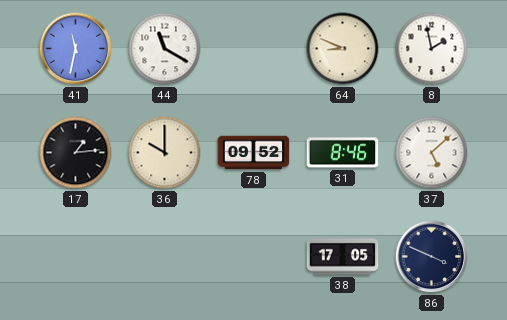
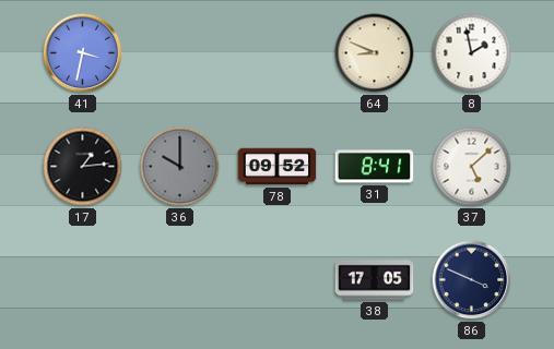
41: 11:32 -> 3:32 (83, 53)
44: 11:20 -> none (165, 49)
36 dial: cream -> grey (180, 167)
31: 8:46 -> 8:41 (375, 167)
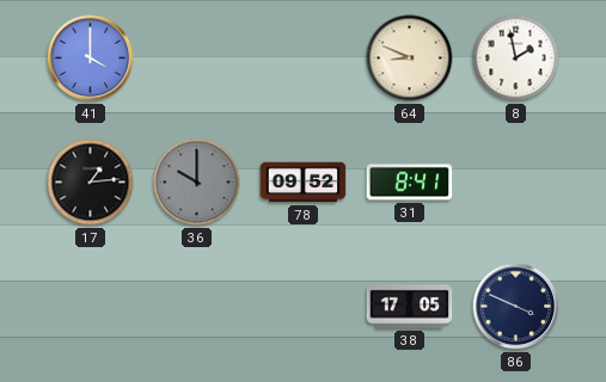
41: 3:32 -> 4:00 (91, 58)
37: 5:08 -> none (472, 167)
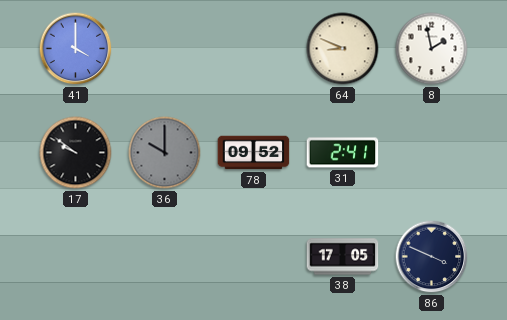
17: 1:14 -> 9:51 (76, 153)
31: 8:41 -> 2:41 (343, 153)
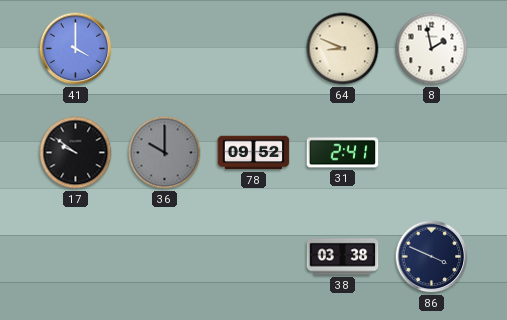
38: 17:05 -> 03:38 (343, 257)
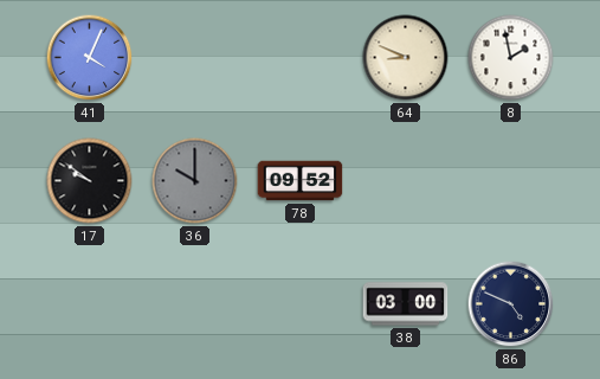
41: 4:00 -> 4:04 (90, 58)
31: 2:41 -> none (343, 153)
38: 03:38 -> 03:00 (406, 304)
86: 3:49 -> 4:49 (511, 304)
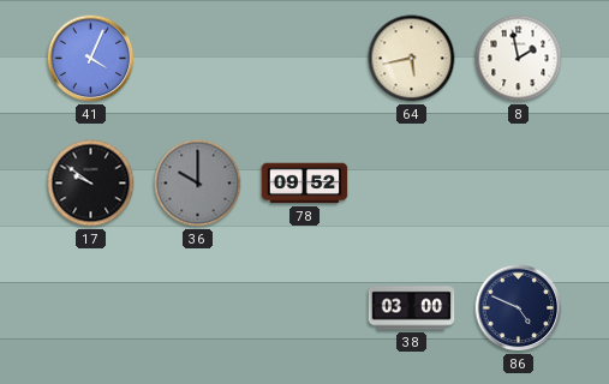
64: 8:49 -> 5:43 (412, 59)
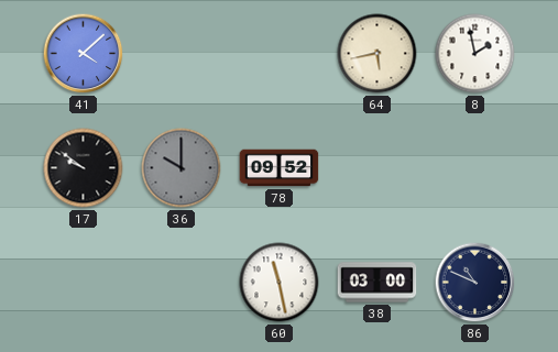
41: 4:04 -> 4:08 (84, 54)
60: none -> 11:28 (280, 283)
86: 4:49 -> 10:49 (475, 283)
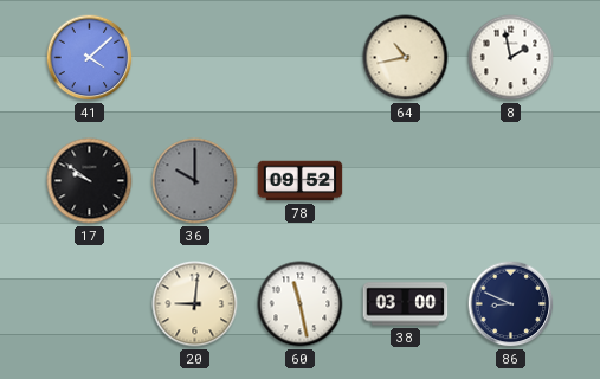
64: 5:43 -> 10:43 (406, 58)
20: none -> 9:01 (195, 304)
86: 10:49 -> 8:49 (511, 304)
